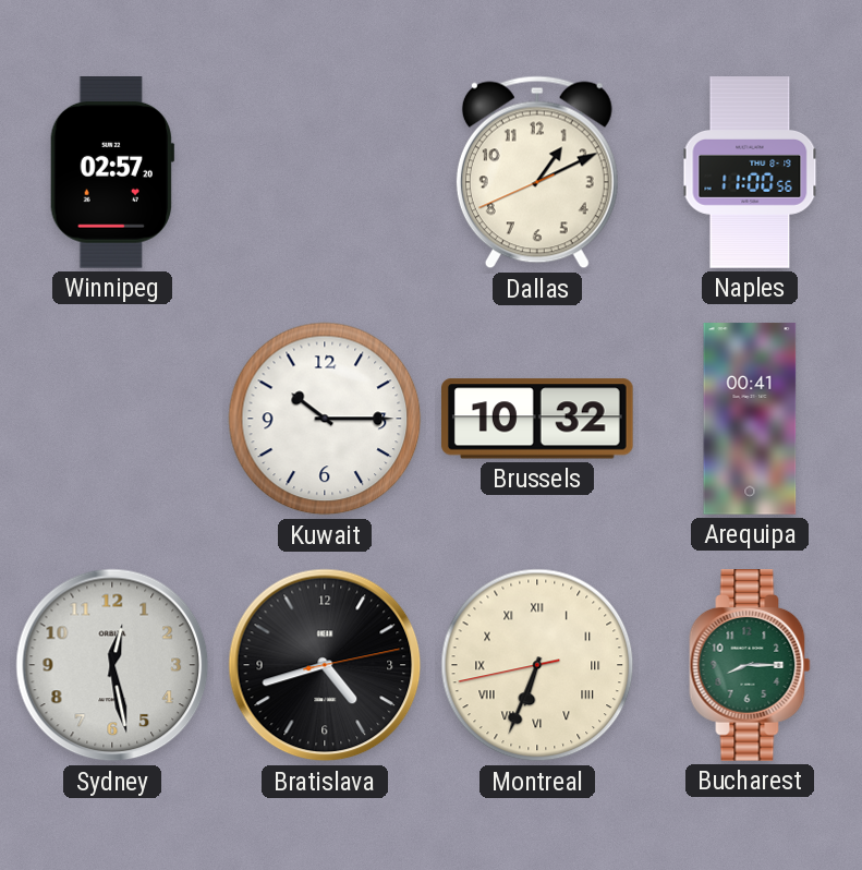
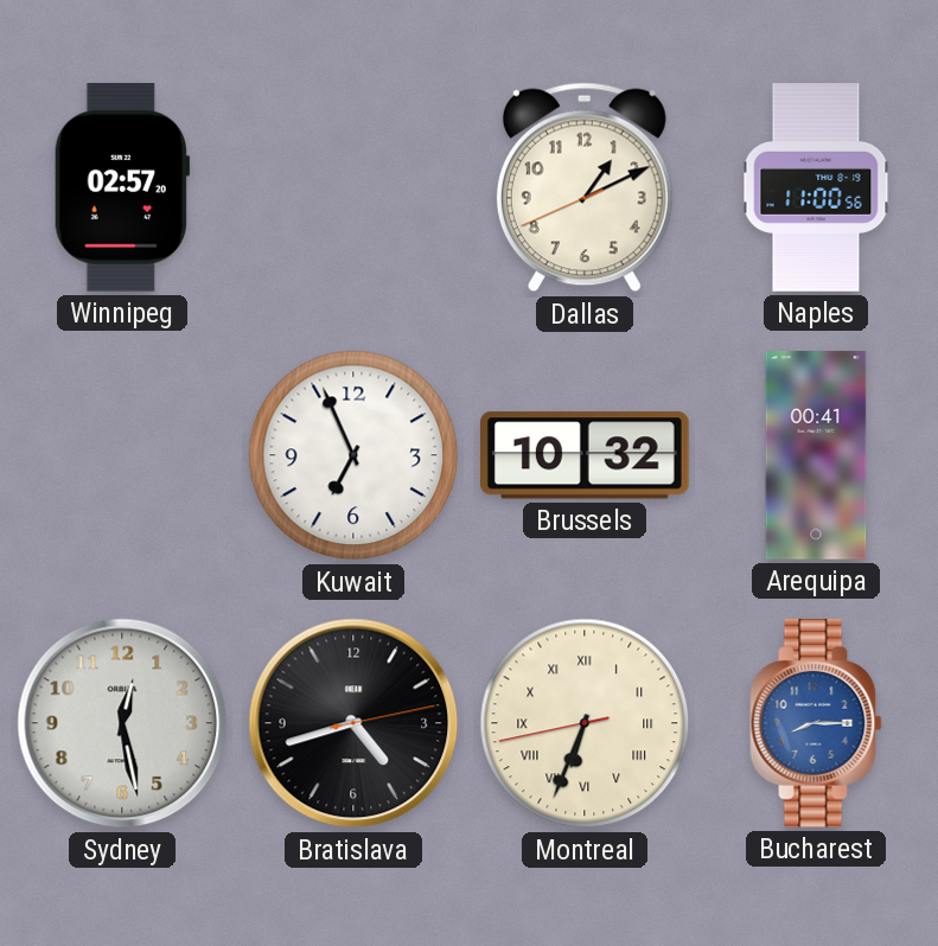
Kuwait: 10:15 -> 6:56 (353, 455)
Bucharest dial: green -> blue (816, 724)
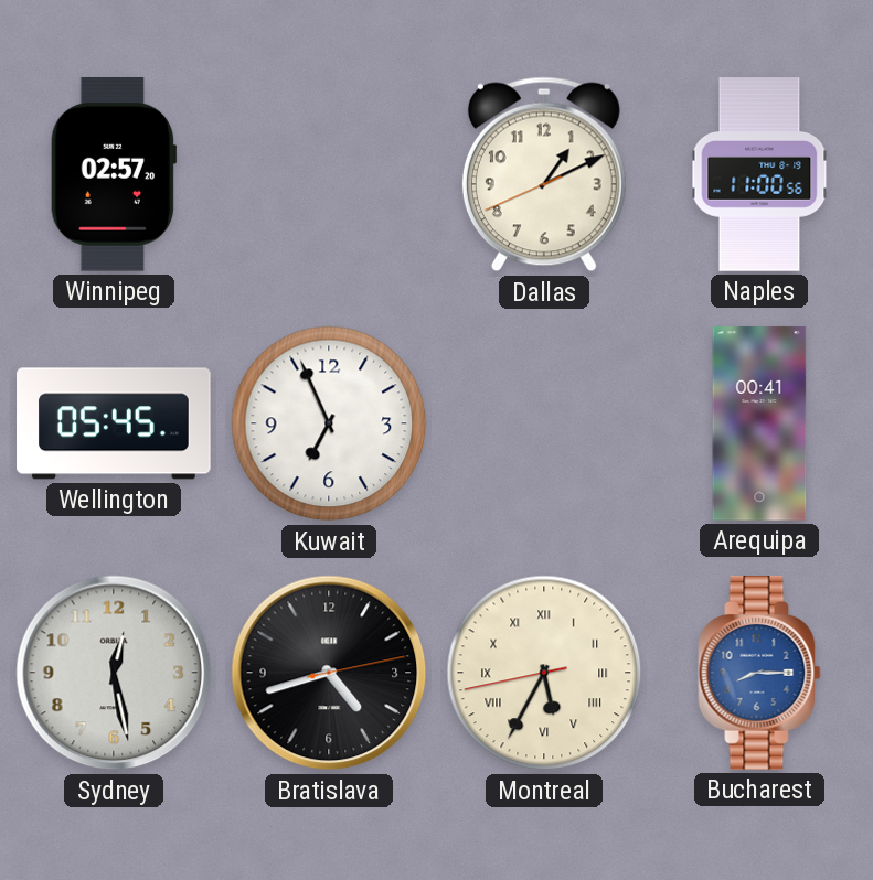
Wellington: none -> 05:45 (114, 423)
Brussels: 10:32 -> none (586, 455)
Montreal: 6:33 -> 5:34 (544, 673)
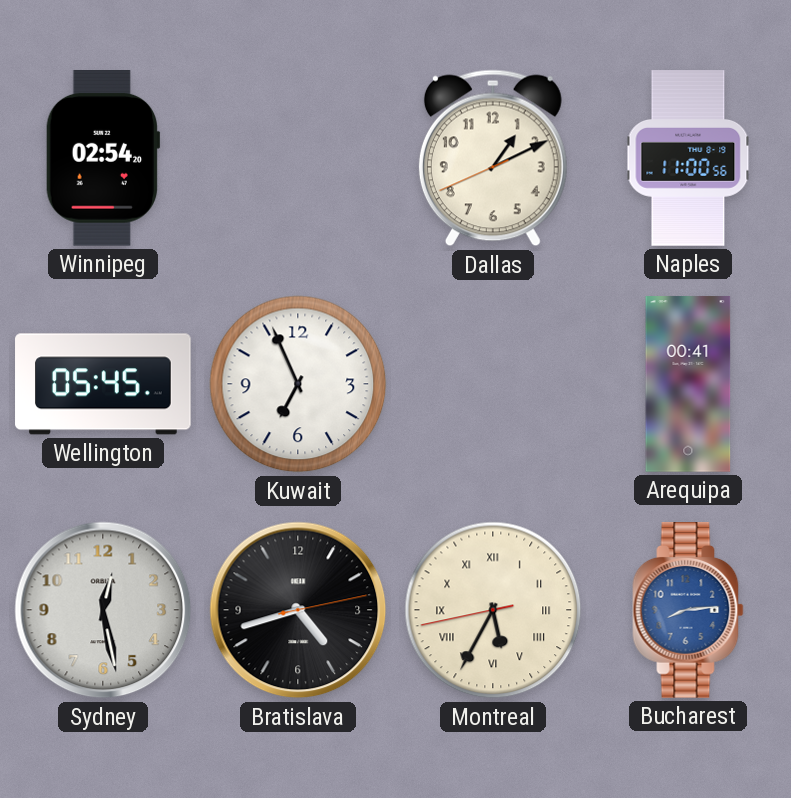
Winnipeg: 02:57 -> 02:54 (103, 159)
Bucharest: 8:15 -> 8:14 (688, 611)
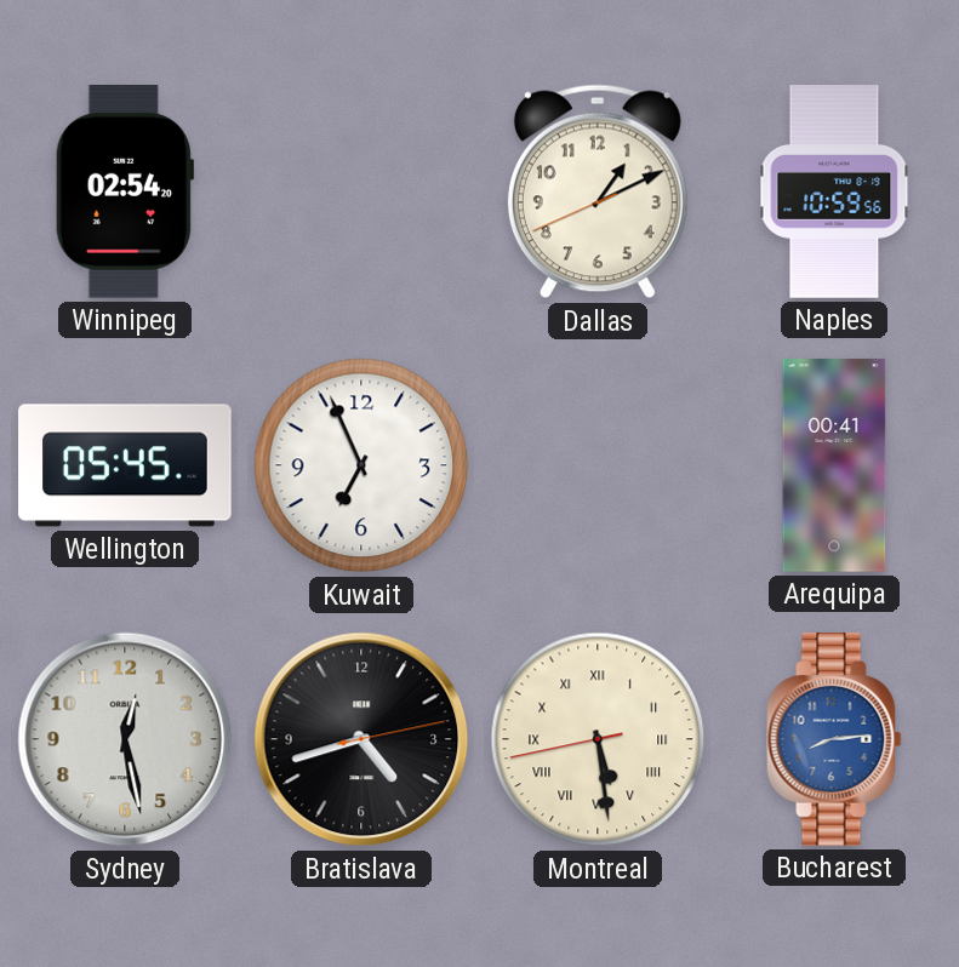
Naples: 11:00 -> 10:59 (834, 191)
Montreal: 5:34 -> 5:28 (598, 739)
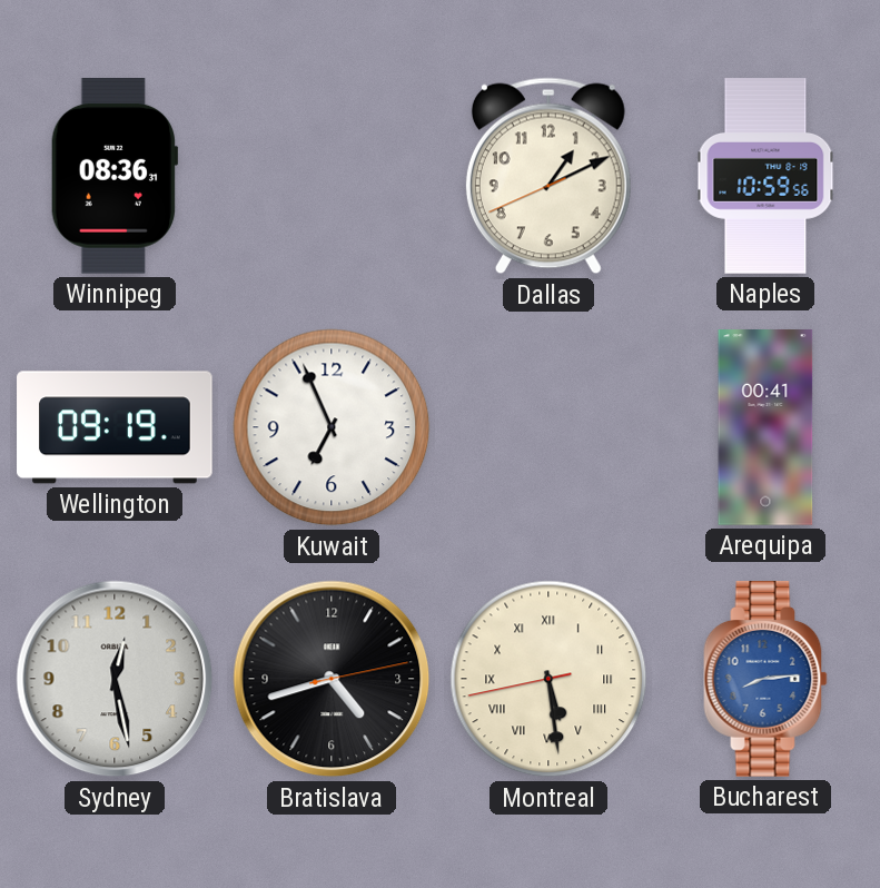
Winnipeg: 02:54 -> 08:36 (115, 177)
Wellington: 05:45 -> 09:19 (115, 427)
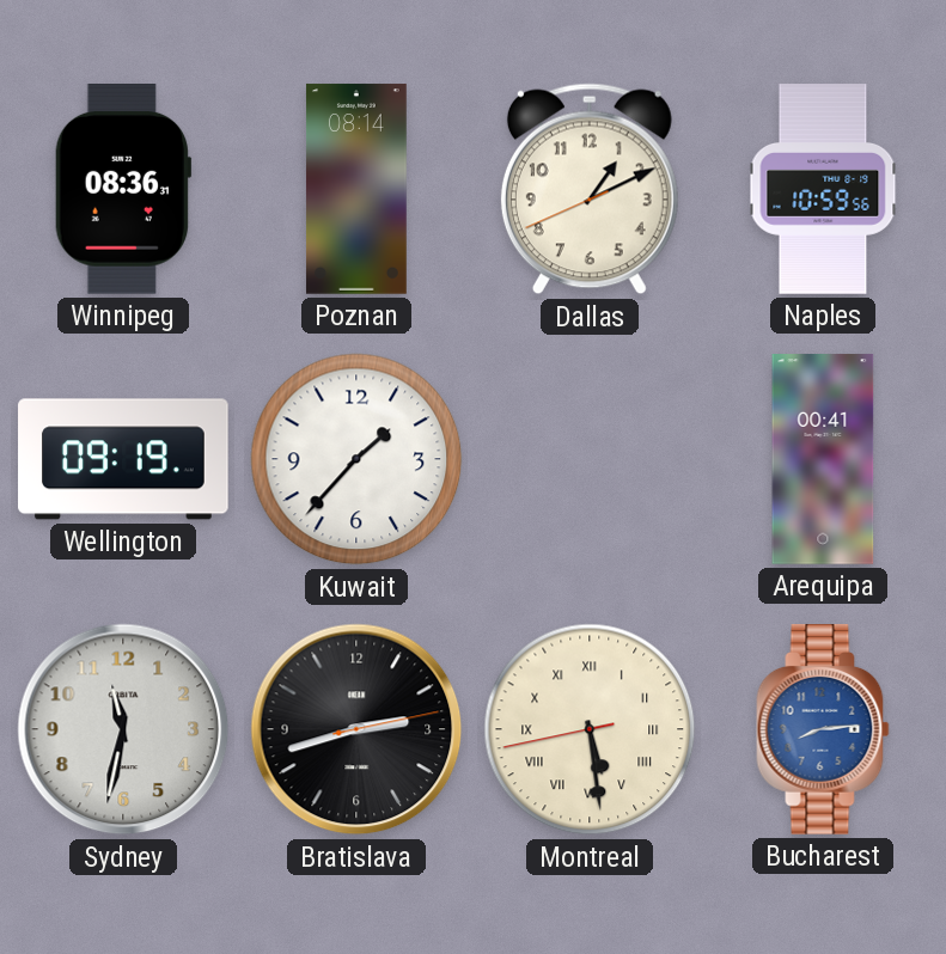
Poznan: none -> 08:14 (356, 189)
Kuwait: 6:56 -> 1:37 (356, 459)
Sydney: 12:28 -> 11:32 (123, 729)
Bratislava: 4:42 -> 2:42 (356, 729)
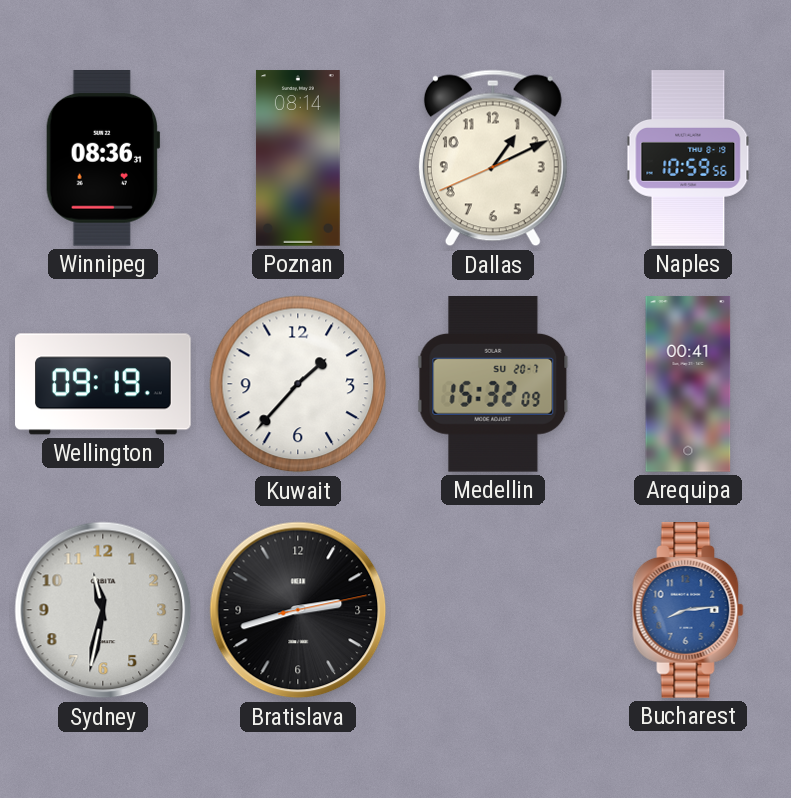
Medellin: none -> 15:32 (493, 385)
Montreal: 5:28 -> none (590, 729)
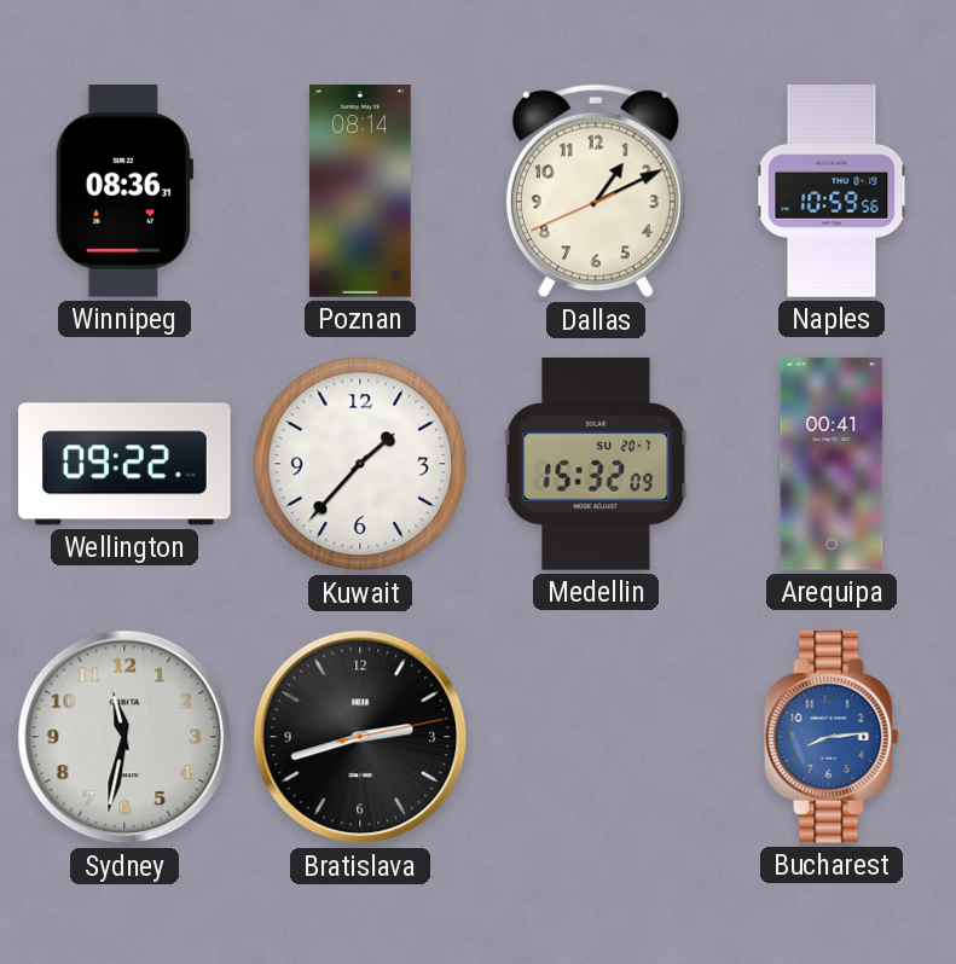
Wellington: 09:19 -> 09:22 (124, 464)
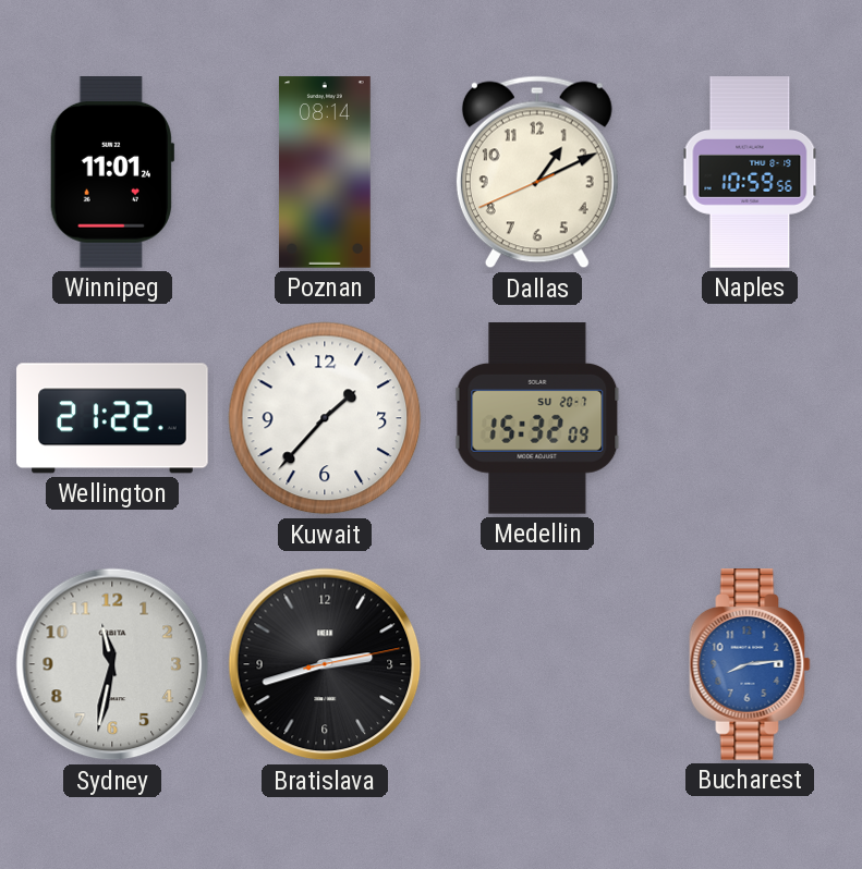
Winnipeg: 08:36 -> 11:01 (112, 173)
Wellington: 09:22 -> 21:22 (112, 418)
Arequipa: 00:41 -> none (832, 464)
